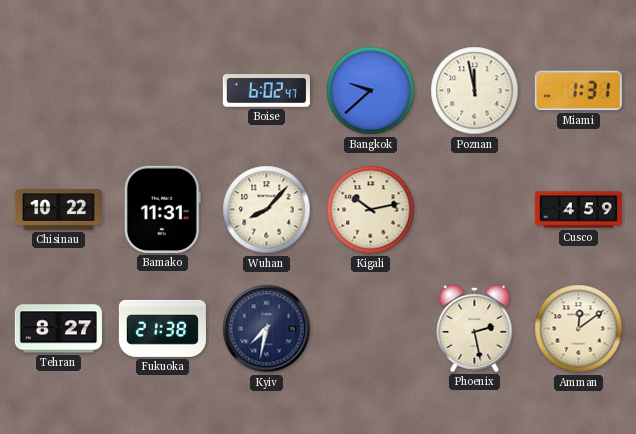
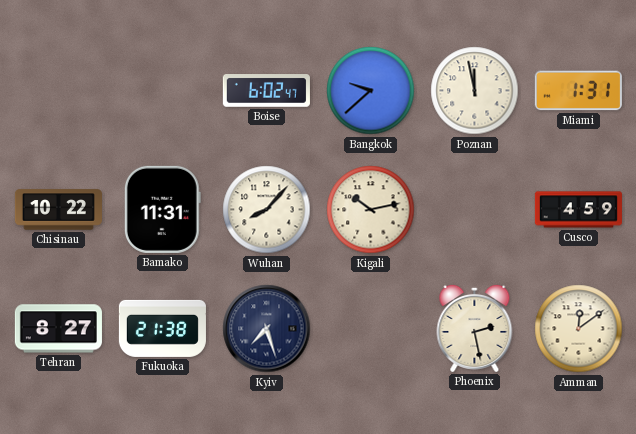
Kyiv: 7:32 -> 7:27 (267, 329)
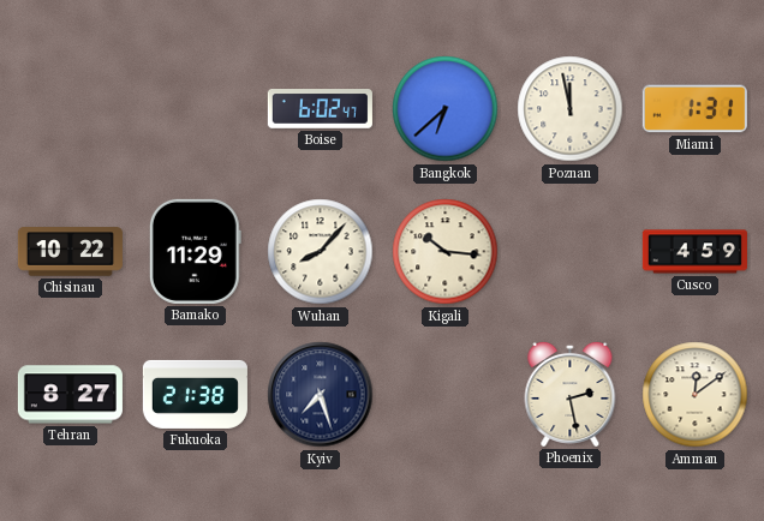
Bangkok: 9:38 -> 6:38 (446, 109)
Bamako: 11:31 -> 11:29 (195, 251)
Kigali: 10:13 -> 10:16 (446, 252)
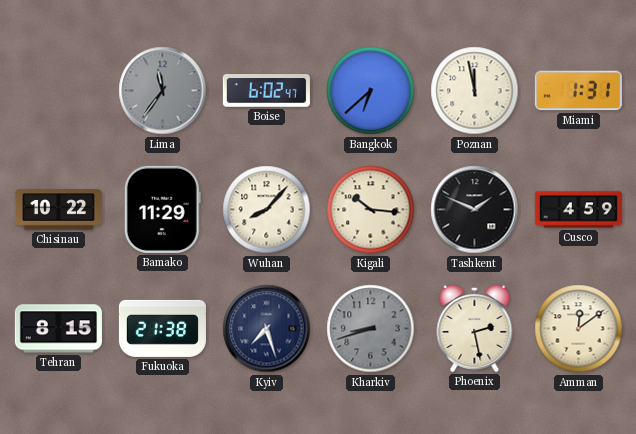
Lima: none -> 11:36 (163, 91)
Tashkent: none -> 1:49 (475, 210)
Tehran: 8:27 -> 8:15 (58, 329)
Kharkiv: none -> 8:42 (371, 329)
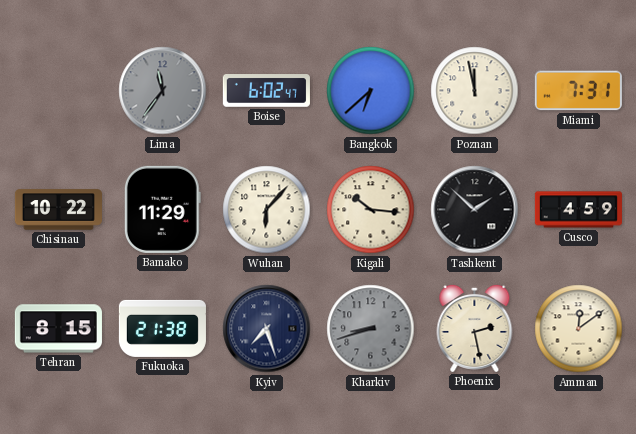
Miami: 1:31 -> 7:31 (578, 91)
Wuhan: 8:07 -> 6:07 (267, 210)
Tashkent: 1:49 -> 1:52 (475, 210)
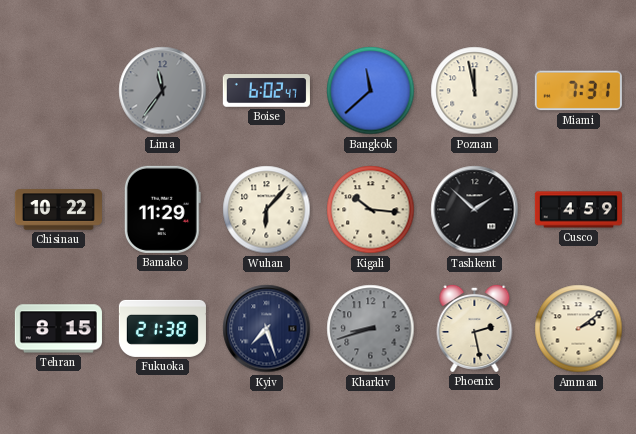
Bangkok: 6:38 -> 11:38 (371, 91)
Amman: 12:09 -> 2:09 (579, 329)
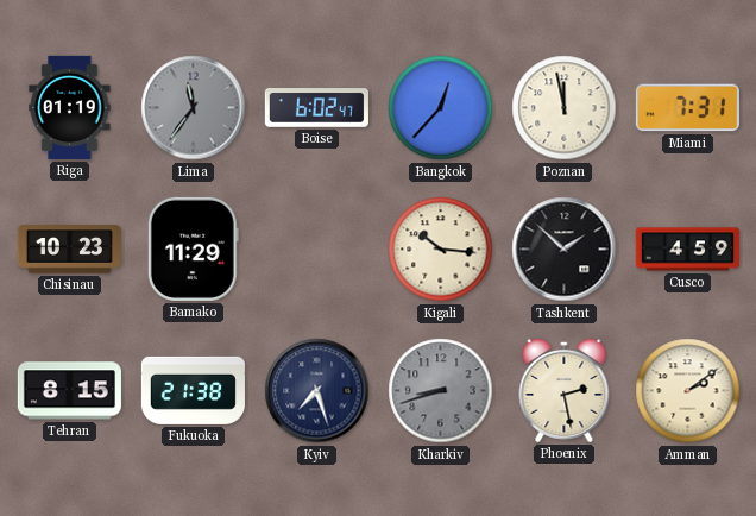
Riga: none -> 01:19 (70, 107)
Bangkok: 11:38 -> 12:37 (441, 108)
Chisinau: 10:22 -> 10:23 (69, 250)
Wuhan: 6:07 -> none (267, 210)
